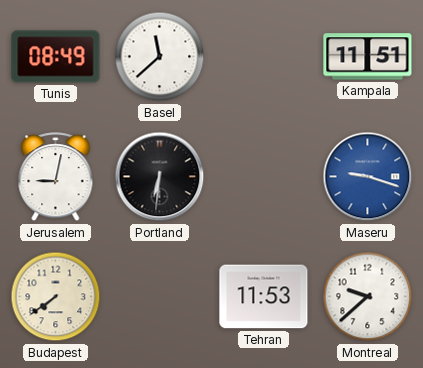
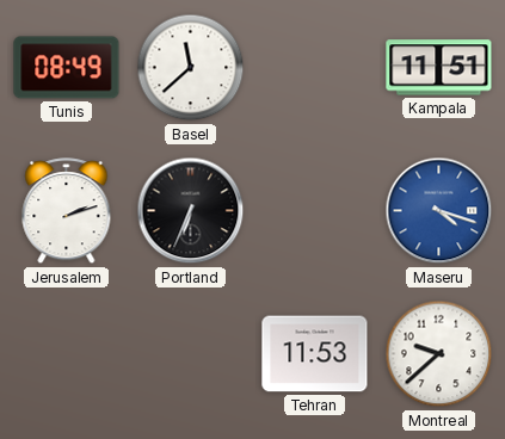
Jerusalem: 9:02 -> 2:12 (67, 211)
Portland: 6:31 -> 6:34 (191, 211)
Maseru: 9:18 -> 4:18 (439, 211)
Budapest: 7:39 -> none (56, 297)
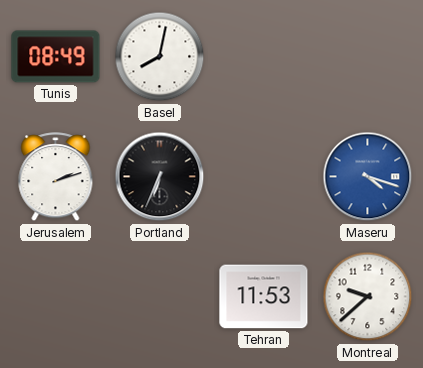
Basel: 11:38 -> 8:02 (160, 57)
Kampala: 11:51 -> none (439, 68)
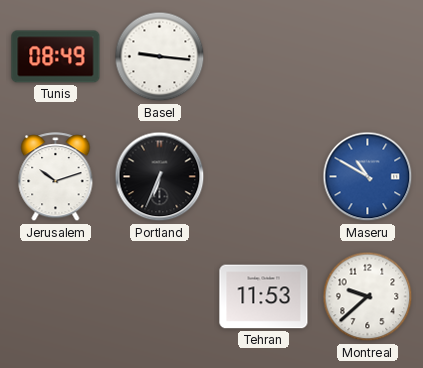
Basel: 8:02 -> 9:16 (160, 57)
Jerusalem: 2:12 -> 10:12 (56, 177)
Maseru: 4:18 -> 10:50 (368, 177)
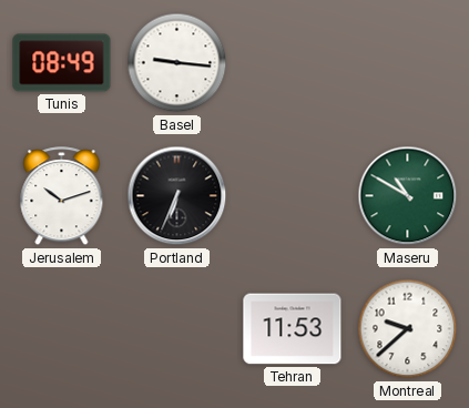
Maseru dial: blue -> green (408, 196)
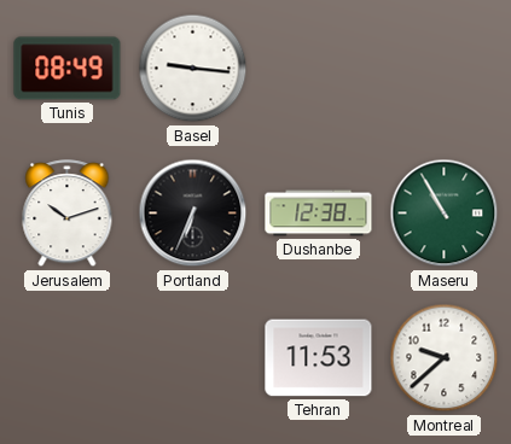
Dushanbe: none -> 12:38 (319, 214)
Maseru: 10:50 -> 10:55 (445, 214)
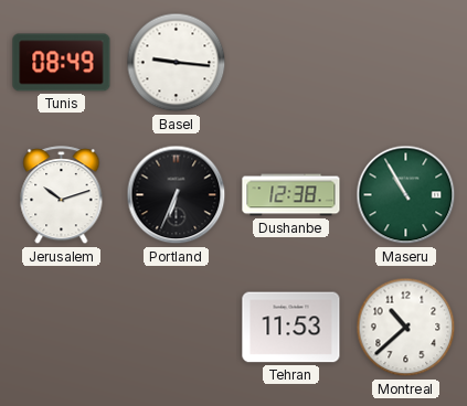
Montreal: 9:38 -> 10:38 (406, 328)
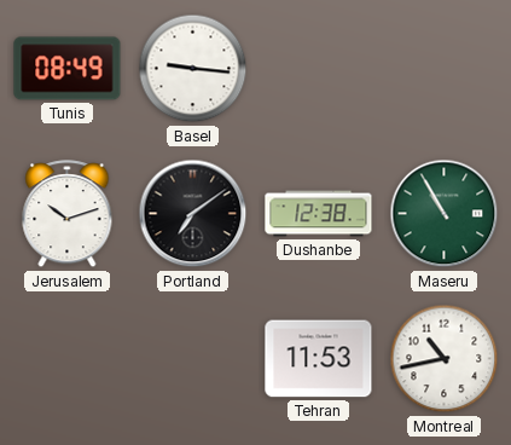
Portland: 6:34 -> 7:09 (193, 214)
Montreal: 10:38 -> 10:43 (445, 359)
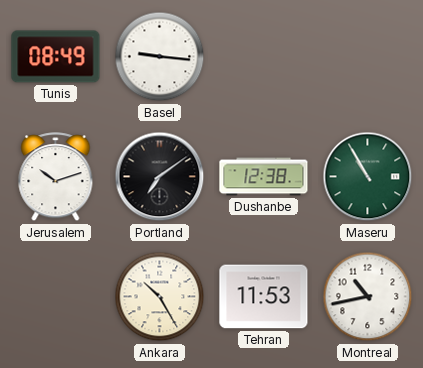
Ankara: none -> 10:25 (160, 297)
